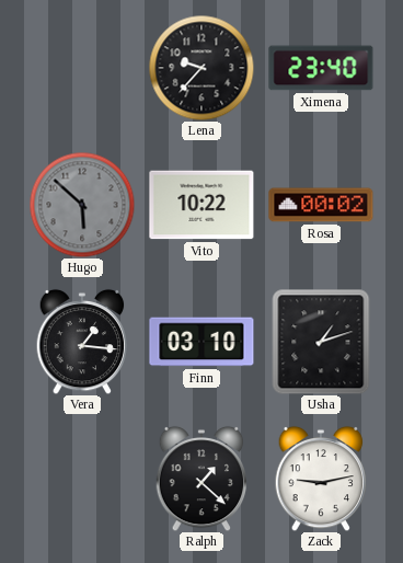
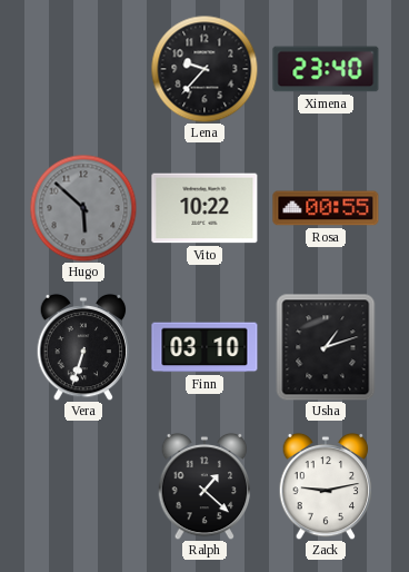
Rosa: 00:02 -> 00:55 (326, 208)
Vera: 1:16 -> 6:33 (83, 347)
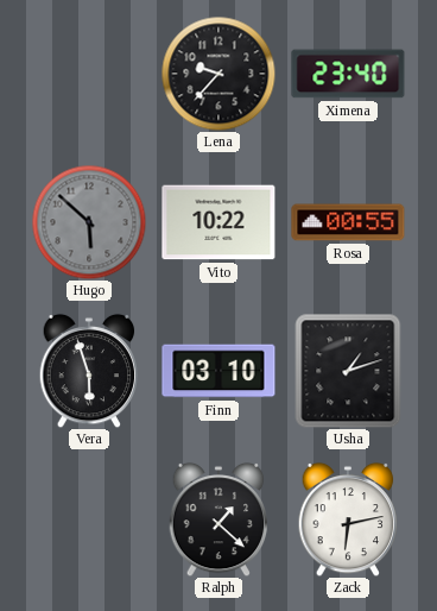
Vera: 6:33 -> 5:57 (89, 371)
Zack: 9:13 -> 6:13 (348, 519)
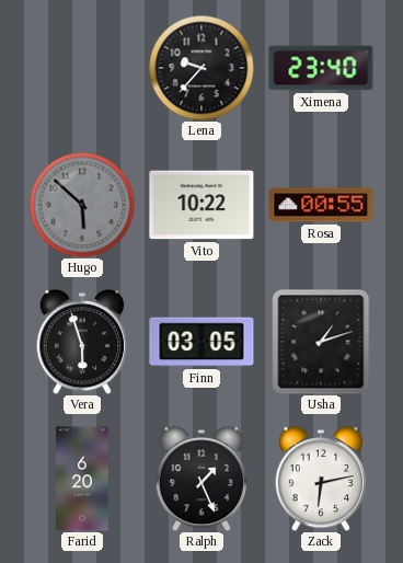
Finn: 03:10 -> 03:05 (201, 342)
Farid: none -> 6:20 (83, 479)
Ralph: 1:22 -> 1:26 (201, 479)
